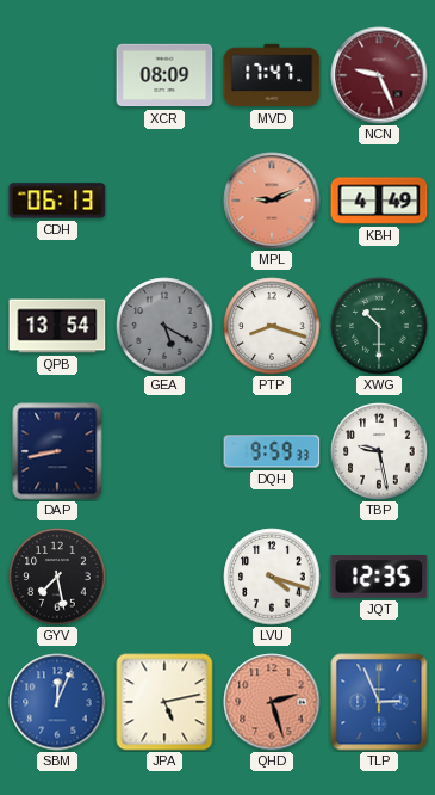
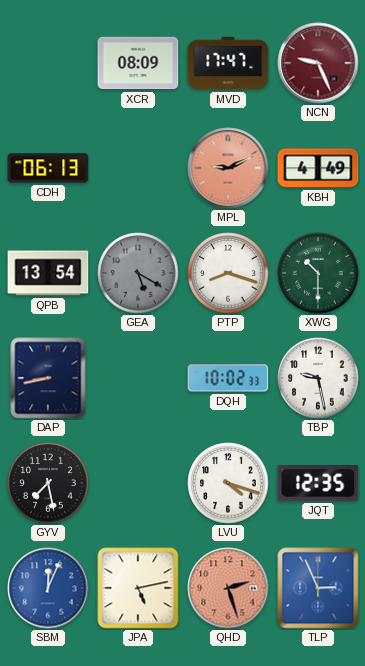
DQH: 9:59 -> 10:02 (228, 378)
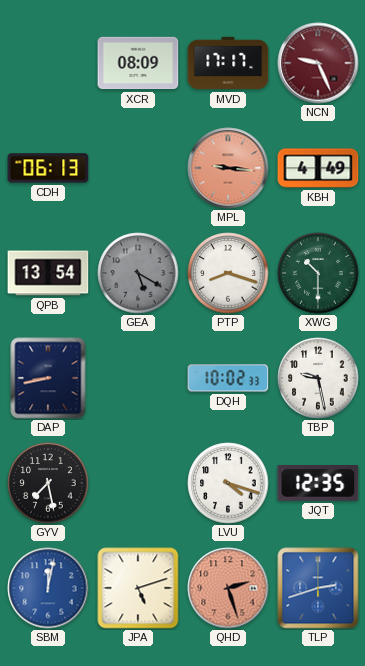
MVD: 17:47 -> 17:17 (228, 63)
MPL: 9:11 -> 9:16 (228, 168)
SBM: 12:04 -> 12:02 (48, 588)
JPA: 5:13 -> 5:12 (138, 588)
TLP: 2:56 -> 2:42 (318, 588)
